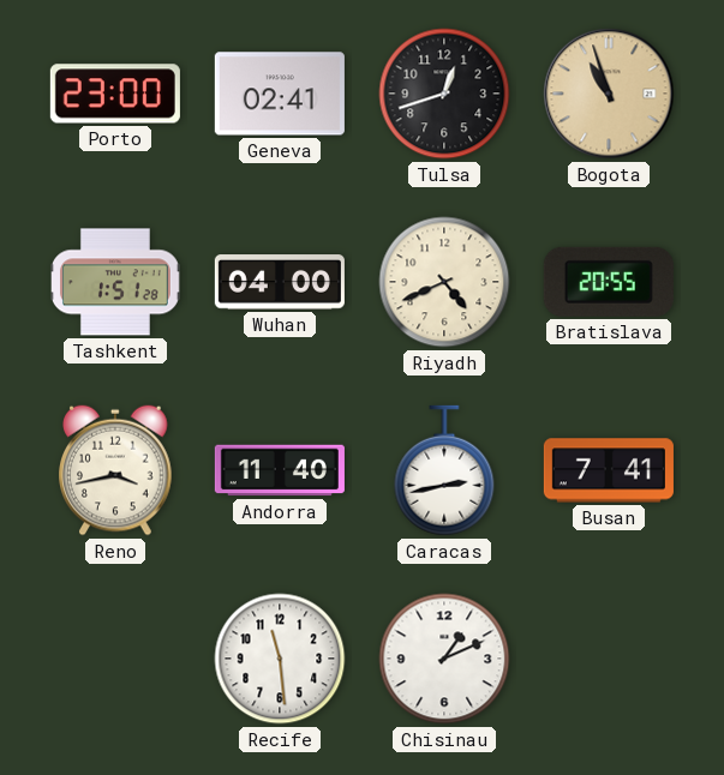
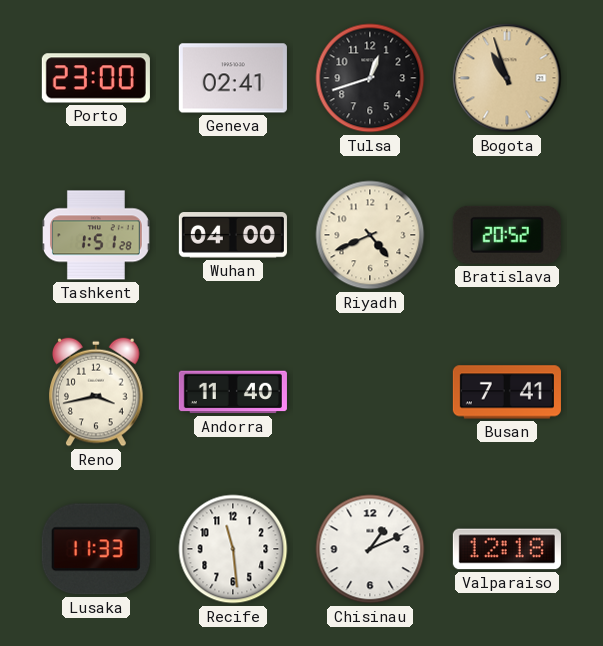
Bratislava: 20:55 -> 20:52 (507, 235)
Caracas: 2:43 -> none (444, 470)
Lusaka: none -> 11:33 (96, 549)
Valparaiso: none -> 12:18 (507, 549)
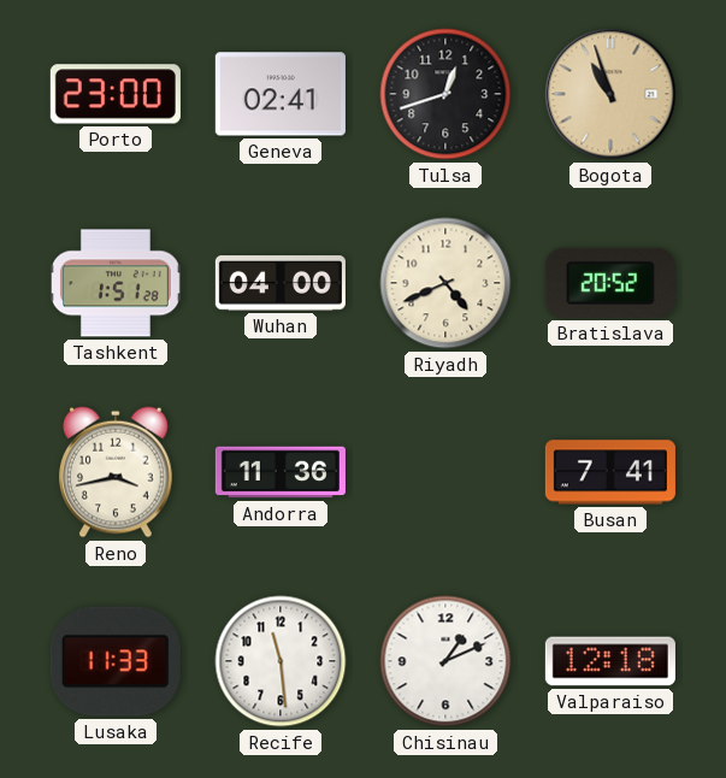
Andorra: 11:40 -> 11:36 (281, 472)
